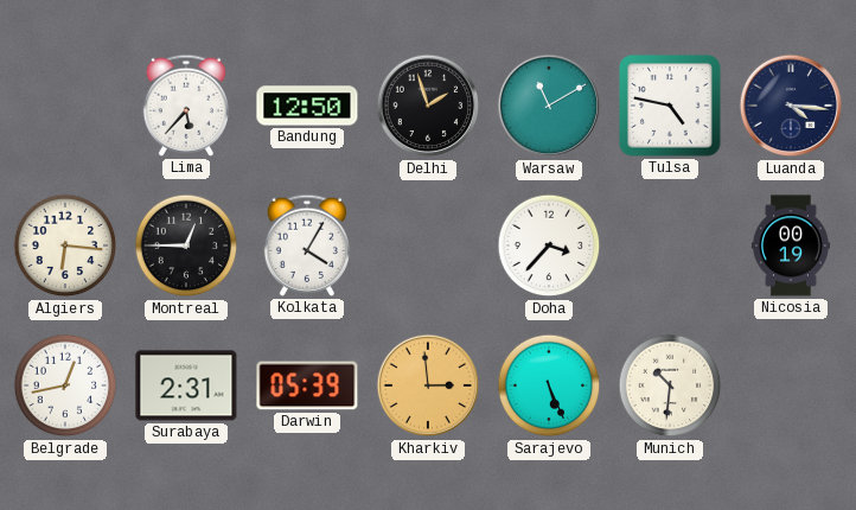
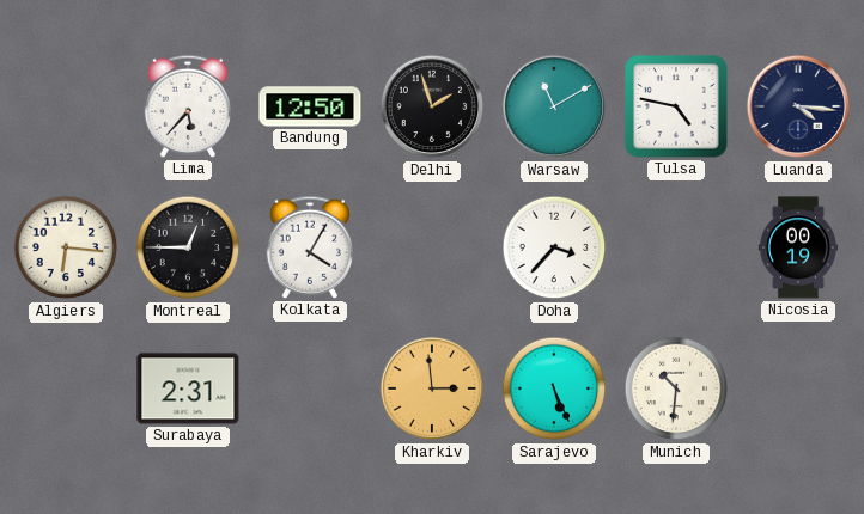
Belgrade: 12:43 -> none (65, 385)
Darwin: 05:39 -> none (307, 385)
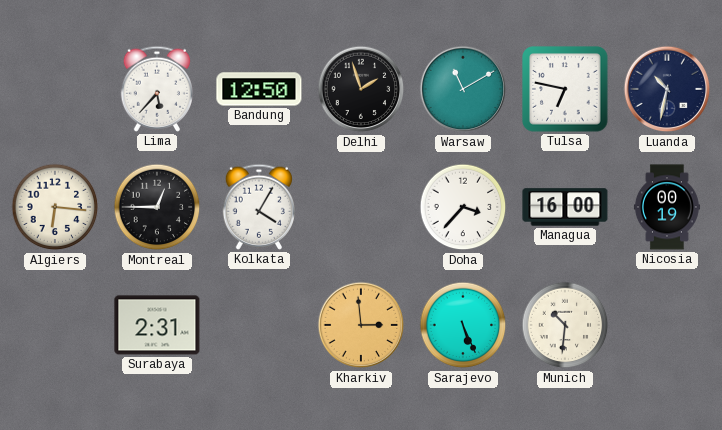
Tulsa: 4:47 -> 6:47 (565, 89)
Luanda: 4:16 -> 10:32 (667, 89)
Managua: none -> 16:00 (565, 207)
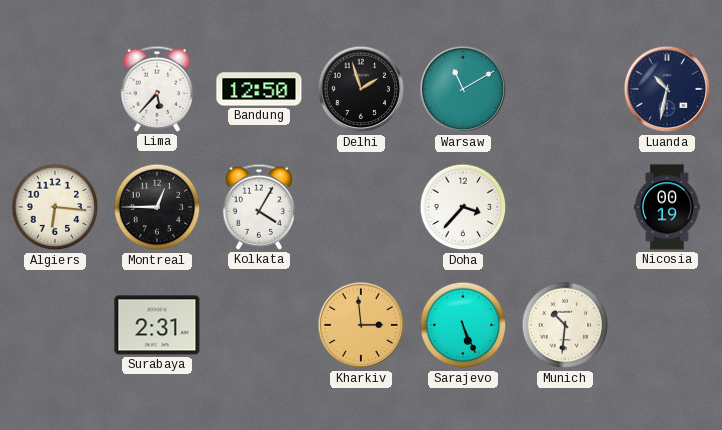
Tulsa: 6:47 -> none (565, 89)
Managua: 16:00 -> none (565, 207)
